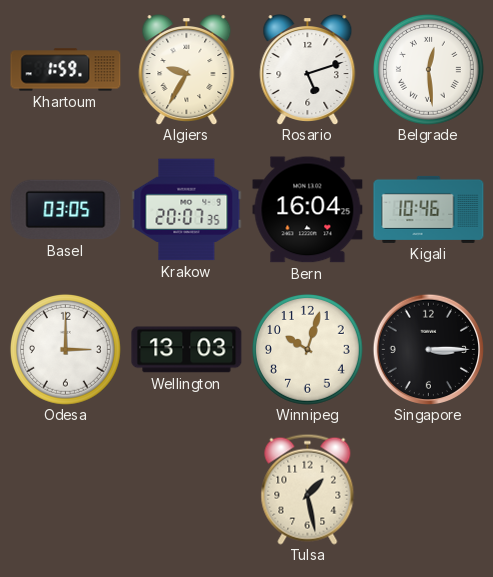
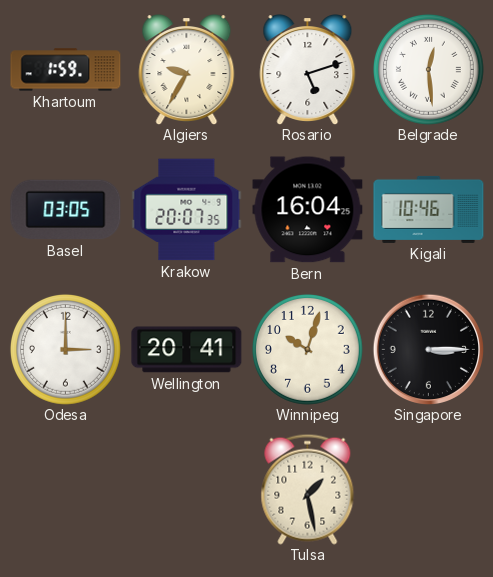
Wellington: 13:03 -> 20:41 (187, 350)
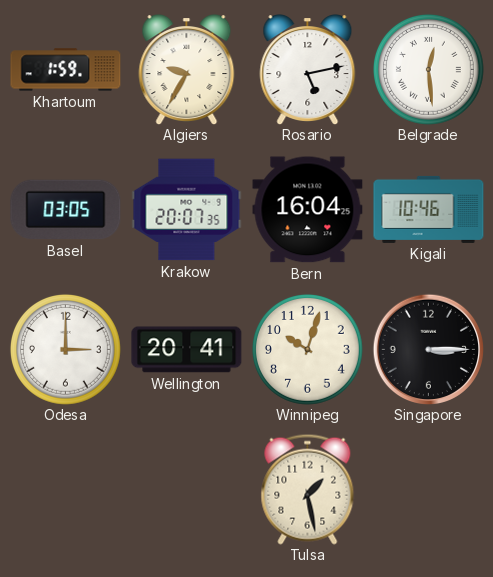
Rosario: 5:12 -> 5:13 (308, 70)
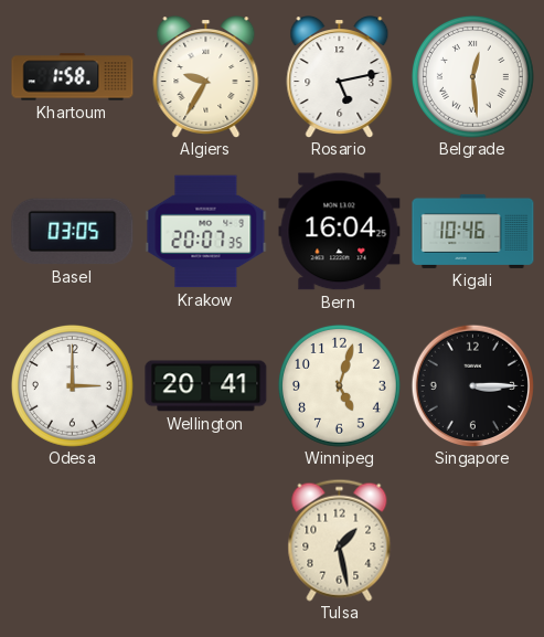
Khartoum: 1:59 -> 1:58 (73, 77)
Winnipeg: 10:03 -> 5:03 (340, 386)
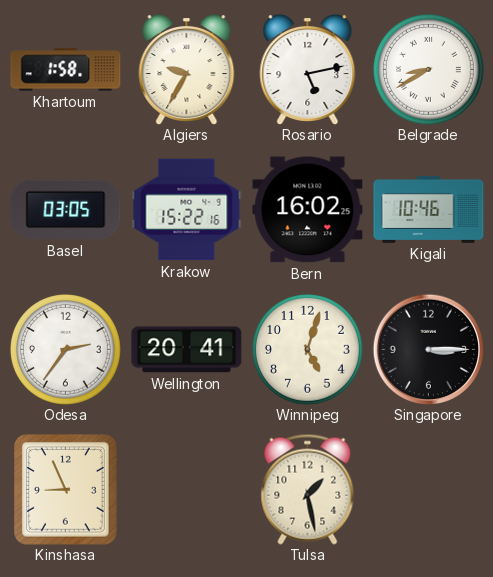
Belgrade: 12:29 -> 8:40 (429, 70)
Krakow: 20:07 -> 15:22 (187, 210)
Bern: 16:04 -> 16:02 (308, 210)
Odesa: 3:00 -> 2:36 (66, 350)
Kinshasa: none -> 8:56 (66, 490)
